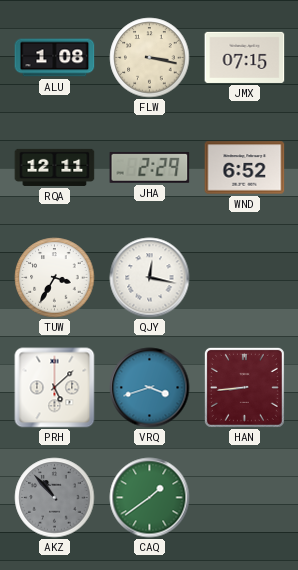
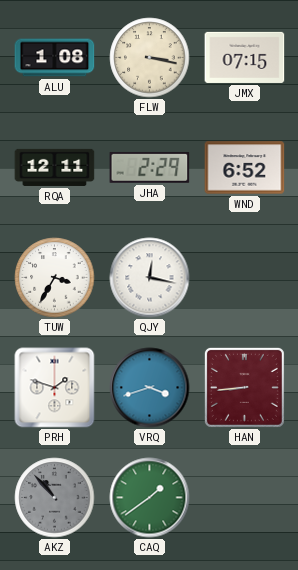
PRH: 5:08 -> 1:48 (55, 388)
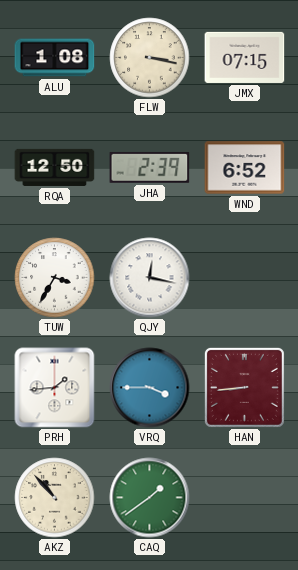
RQA: 12:11 -> 12:50 (55, 167)
JHA: 2:29 -> 2:39 (150, 167)
PRH: 1:48 -> 1:44 (55, 388)
VRQ: 3:42 -> 3:45 (150, 388)
AKZ dial: grey -> cream (55, 498)
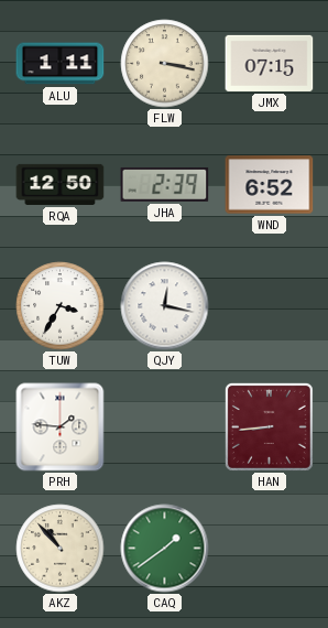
ALU: 1:08 -> 1:11 (61, 64)
PRH: 1:44 -> 1:46 (61, 427)
VRQ: 3:45 -> none (150, 388)
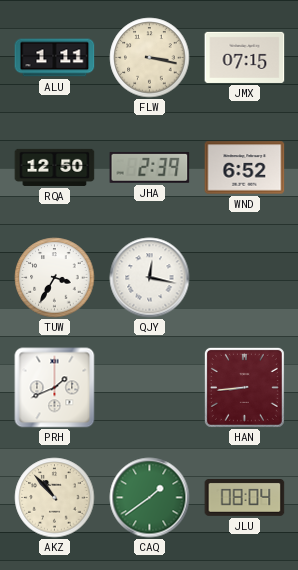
PRH: 1:46 -> 1:41 (55, 388)
JLU: none -> 08:04 (245, 498)
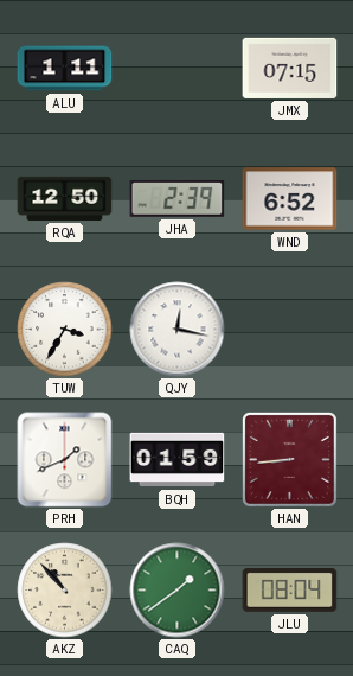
FLW: 3:17 -> none (150, 58)
BQH: none -> 01:59 (178, 460)
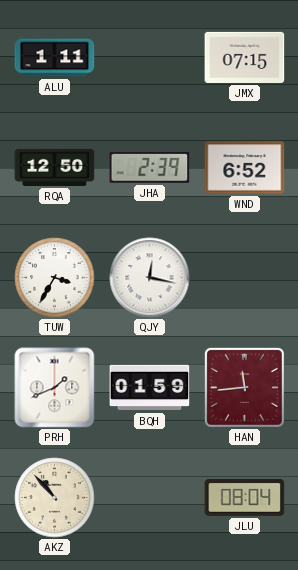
HAN: 8:44 -> 11:44 (244, 387)
CAQ: 1:39 -> none (178, 591)
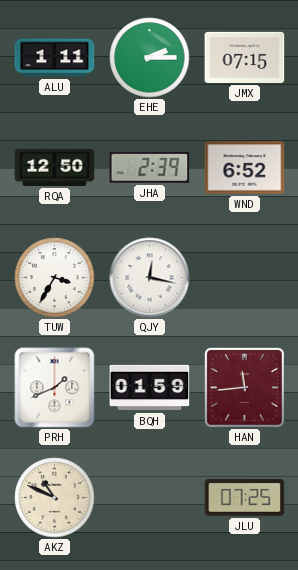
EHE: none -> 2:15 (150, 58)
AKZ: 10:53 -> 10:49 (55, 498)
JLU: 08:04 -> 07:25 (245, 498)
